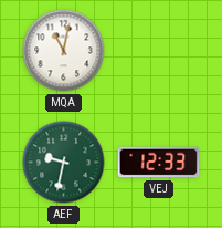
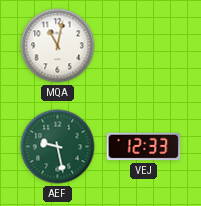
AEF: 9:32 -> 9:28 (58, 147)
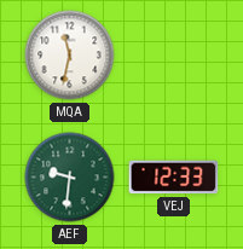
MQA: 11:02 -> 11:32 (70, 56)
AEF: 9:28 -> 9:31 (70, 178)
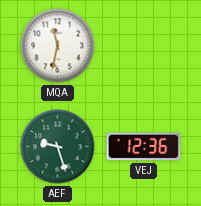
AEF: 9:31 -> 9:27 (58, 147)
VEJ: 12:33 -> 12:36 (144, 147)
